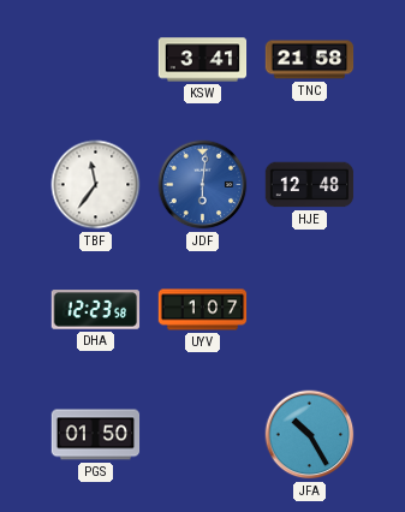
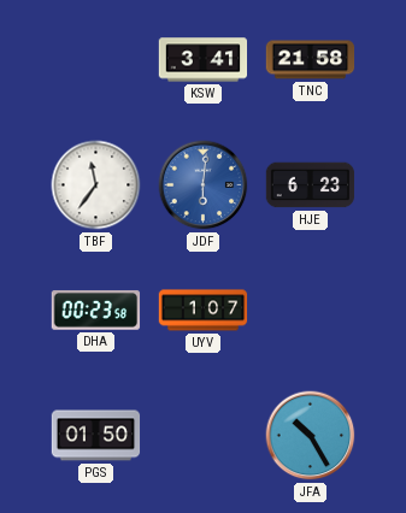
HJE: 12:48 -> 6:23 (311, 185)
DHA: 12:23 -> 00:23 (96, 311)
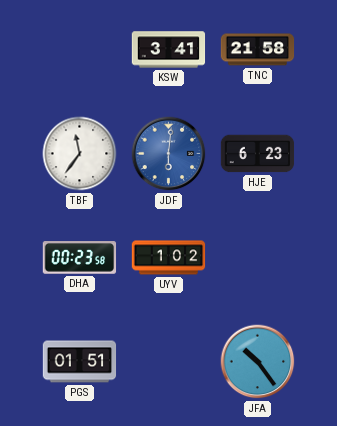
UYV: 1:07 -> 1:02 (169, 258)
PGS: 01:50 -> 01:51 (80, 362)
JFA: 10:25 -> 10:24 (258, 362)
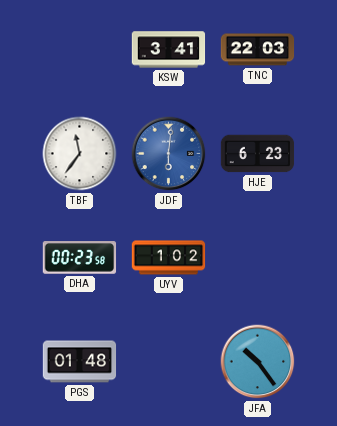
TNC: 21:58 -> 22:03 (258, 50)
PGS: 01:51 -> 01:48 (80, 362)
